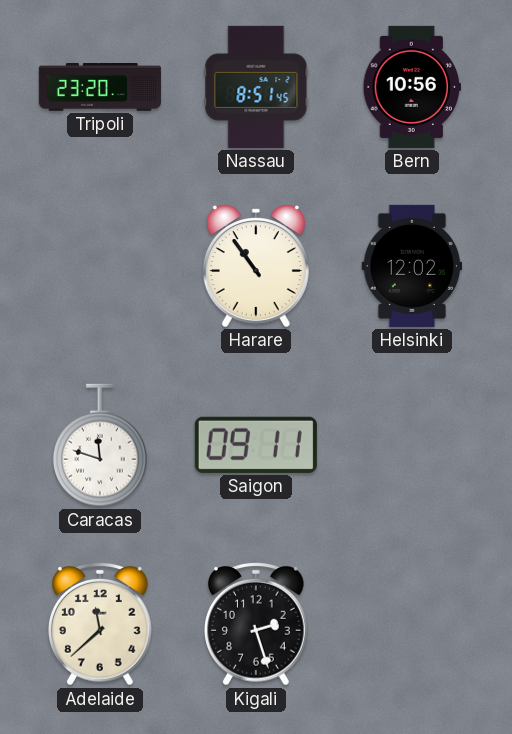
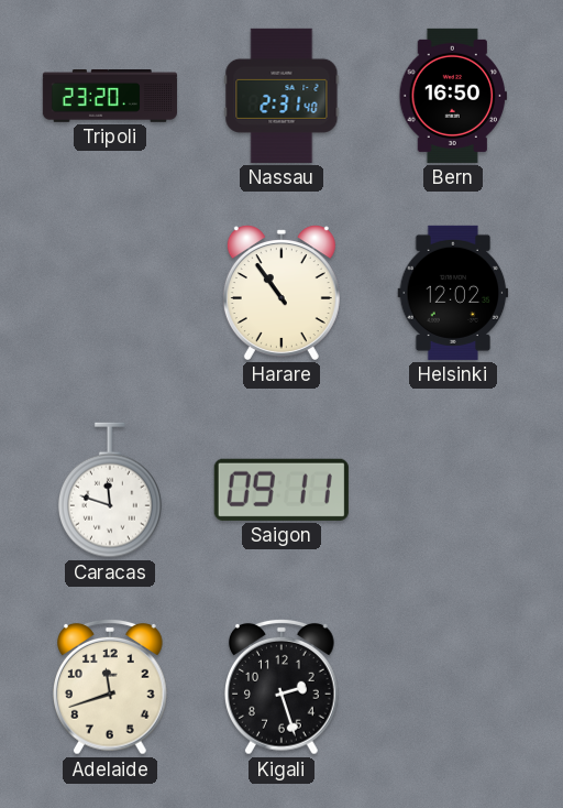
Nassau: 8:51 -> 2:31 (281, 96)
Bern: 10:56 -> 16:50 (453, 96)
Adelaide: 11:38 -> 11:42 (111, 688)
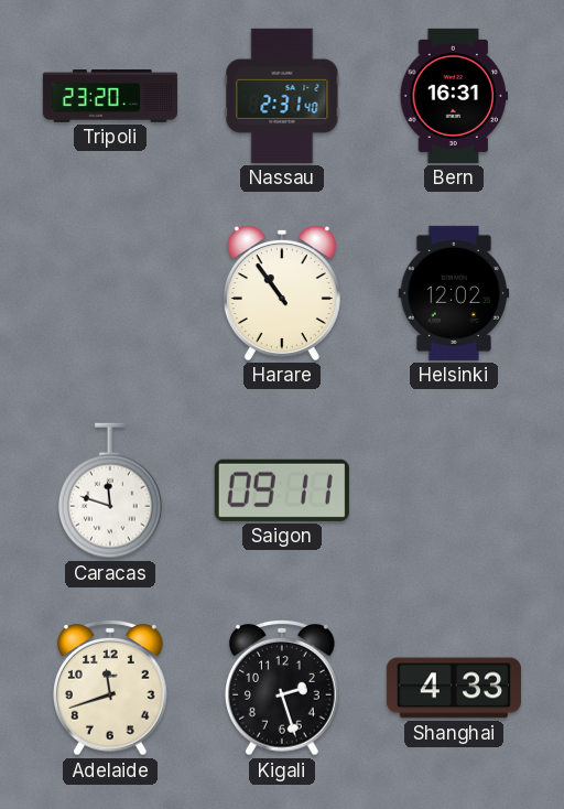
Bern: 16:50 -> 16:31 (454, 96)
Shanghai: none -> 4:33 (454, 688)
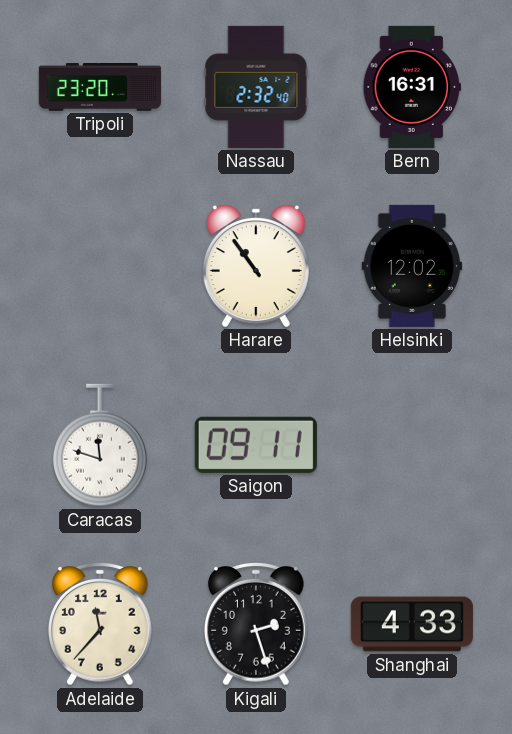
Nassau: 2:31 -> 2:32 (256, 87)
Adelaide: 11:42 -> 11:37 (101, 625)
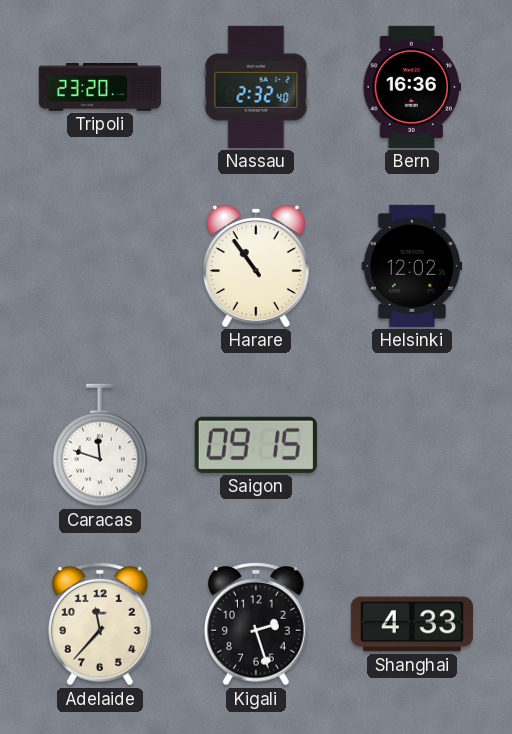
Bern: 16:31 -> 16:36 (412, 87)
Saigon: 09:11 -> 09:15 (256, 445)
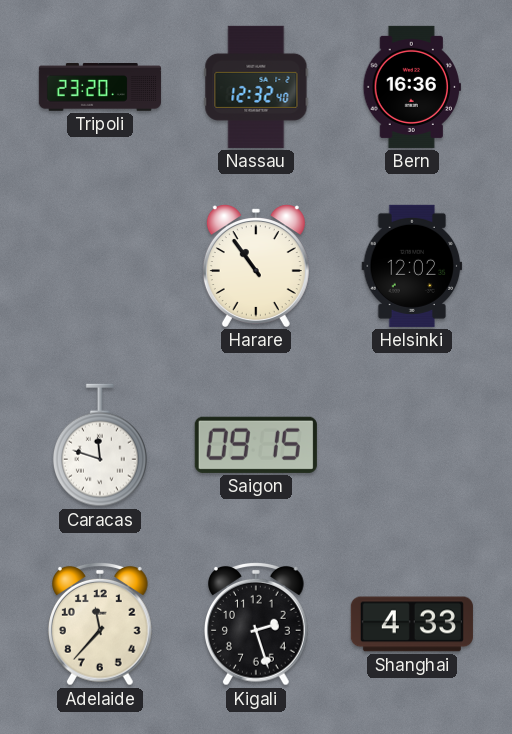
Nassau: 2:32 -> 12:32 (256, 87)
